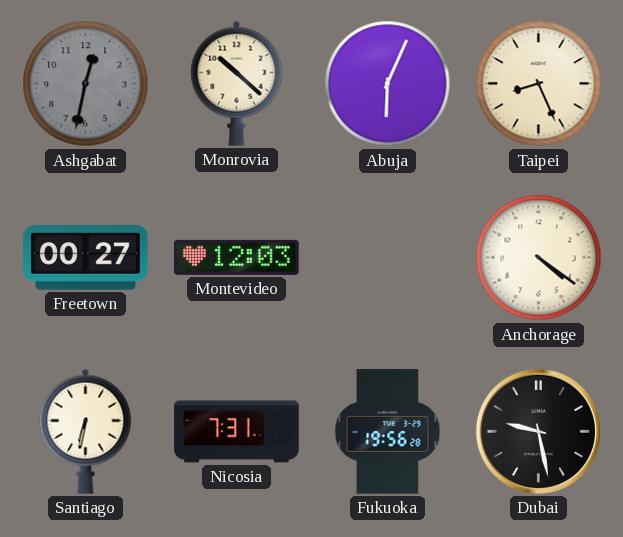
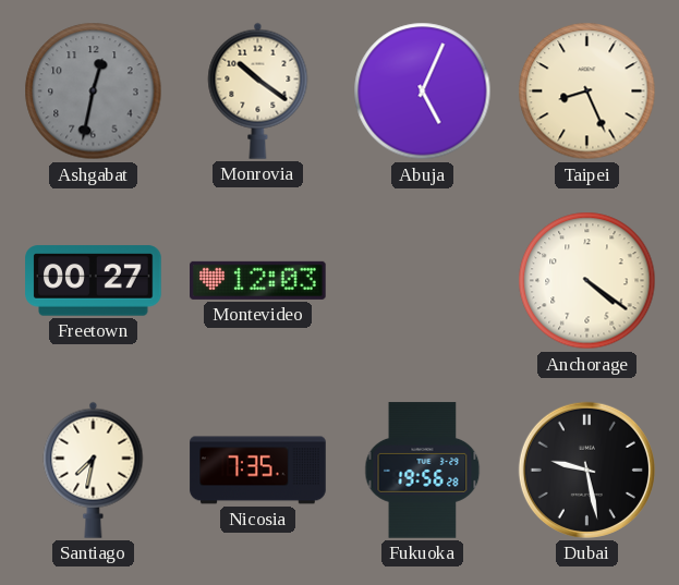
Monrovia: 10:22 -> 10:21 (258, 90)
Abuja: 6:04 -> 5:04 (423, 92)
Santiago: 6:32 -> 7:32 (94, 470)
Nicosia: 7:31 -> 7:35 (258, 471)
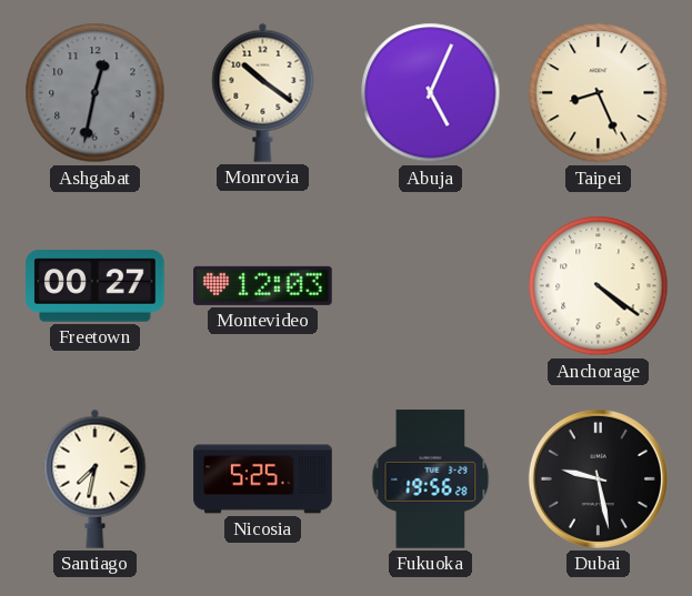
Nicosia: 7:35 -> 5:25 (263, 479)
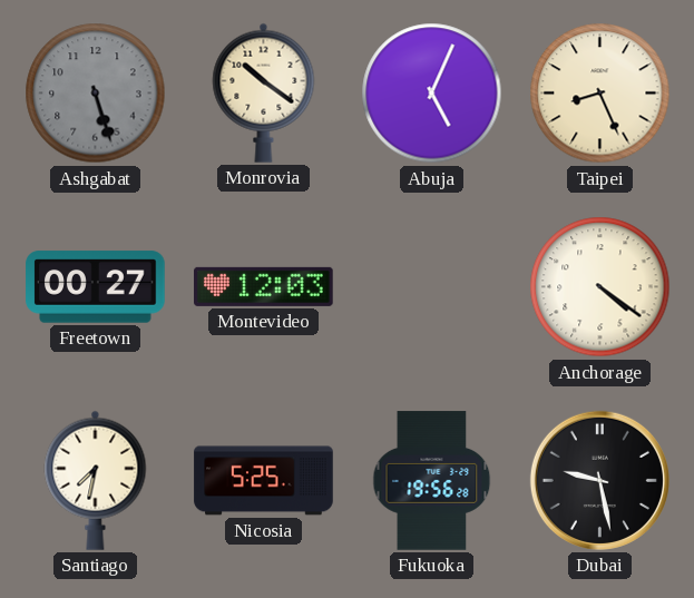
Ashgabat: 12:32 -> 5:27 (96, 94)
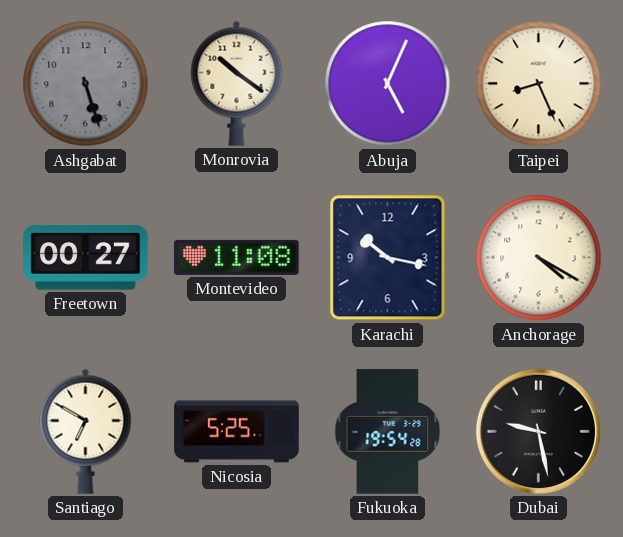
Montevideo: 12:03 -> 11:08 (237, 257)
Karachi: none -> 10:17 (388, 258)
Anchorage: 4:21 -> 4:20 (539, 258)
Santiago: 7:32 -> 6:50 (86, 431)
Fukuoka: 19:56 -> 19:54 (388, 432)
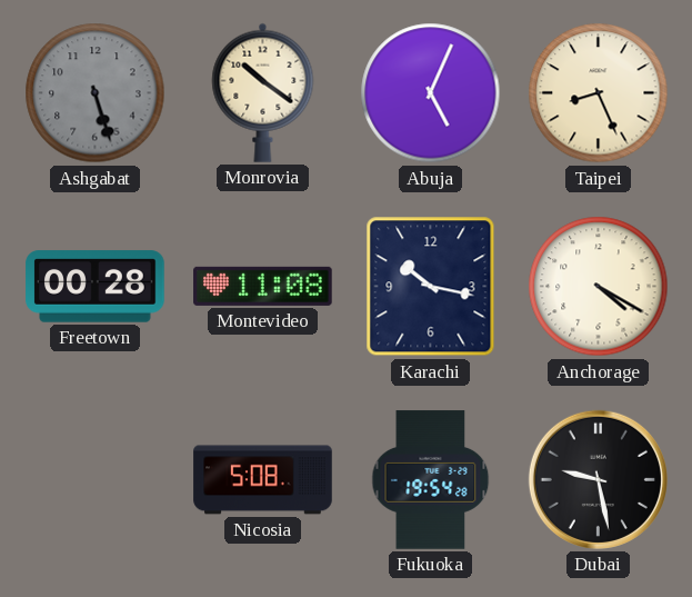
Freetown: 00:27 -> 00:28 (96, 287)
Santiago: 6:50 -> none (86, 431)
Nicosia: 5:25 -> 5:08 (263, 480)
